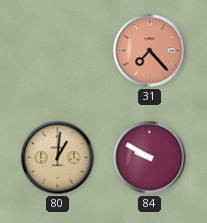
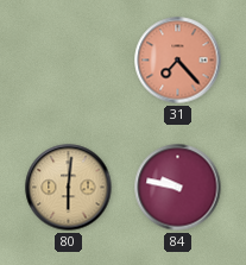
80: 1:01 -> 6:01 (69, 188)
84: 9:50 -> 9:47 (178, 188)
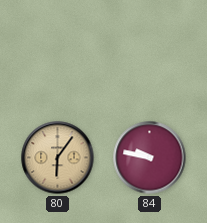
31: 7:23 -> none (178, 61)
80: 6:01 -> 6:06 (58, 158)
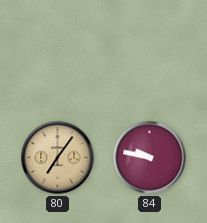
80: 6:06 -> 7:06 (58, 158)
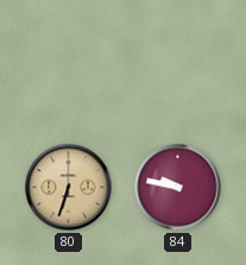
80: 7:06 -> 6:33 (69, 188)
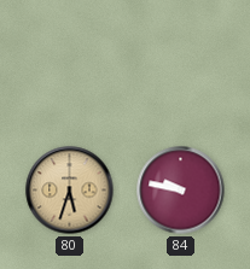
80: 6:33 -> 5:33 (70, 191)
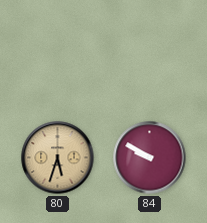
84: 9:47 -> 9:50 (150, 158)
